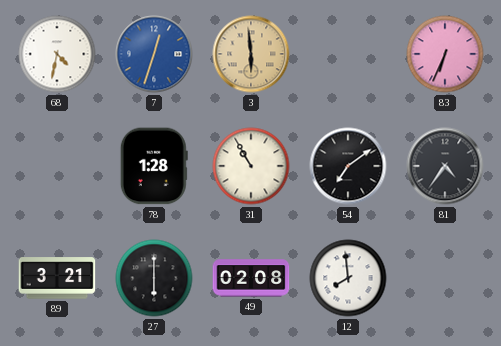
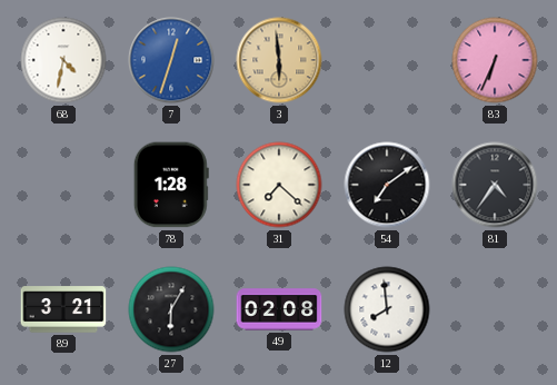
31: 10:55 -> 7:22 (279, 185)
27: 6:00 -> 6:05 (171, 309)
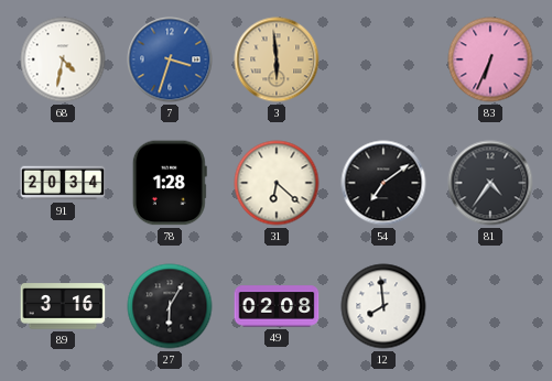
7: 12:33 -> 3:33 (170, 59)
91: none -> 20:34 (63, 183)
31: 7:22 -> 6:22 (277, 183)
89: 3:21 -> 3:16 (63, 306)
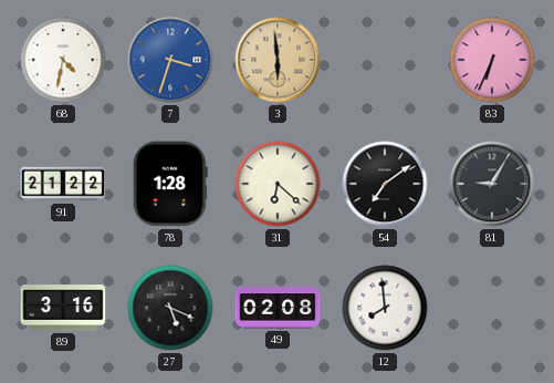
91: 20:34 -> 21:22 (63, 184)
81: 4:36 -> 9:05 (492, 184)
27: 6:05 -> 5:19 (170, 308)
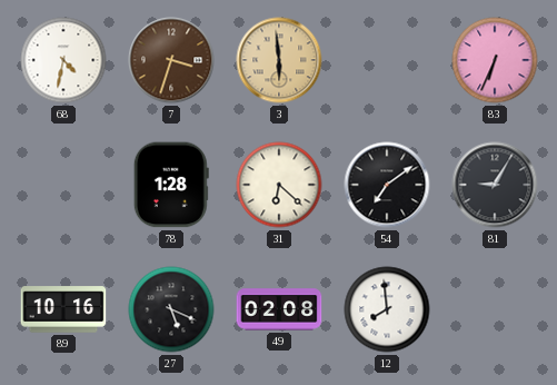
7 dial: blue -> brown (171, 60)
91: 21:22 -> none (63, 184)
89: 3:16 -> 10:16 (63, 309)
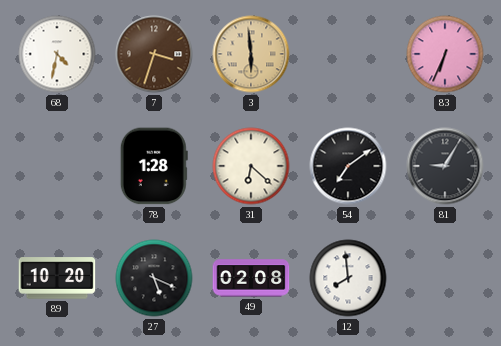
89: 10:16 -> 10:20 (57, 278)
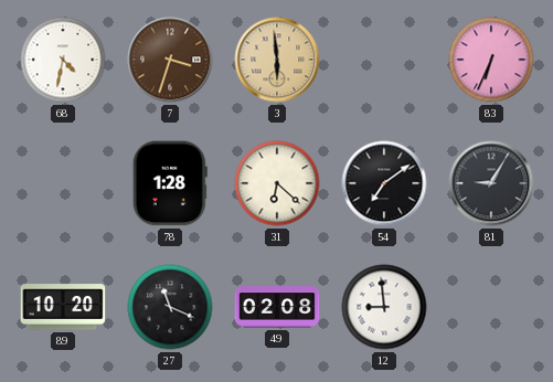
27: 5:19 -> 11:19 (170, 307)
12: 7:59 -> 8:59 (384, 307)
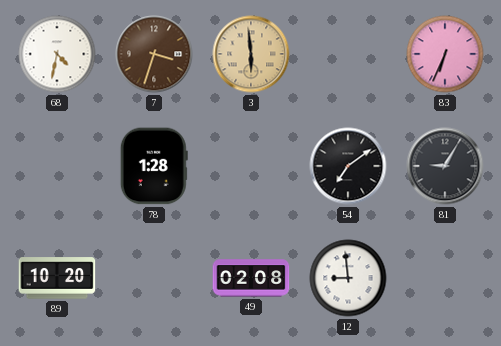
31: 6:22 -> none (277, 183)
27: 11:19 -> none (170, 307)
